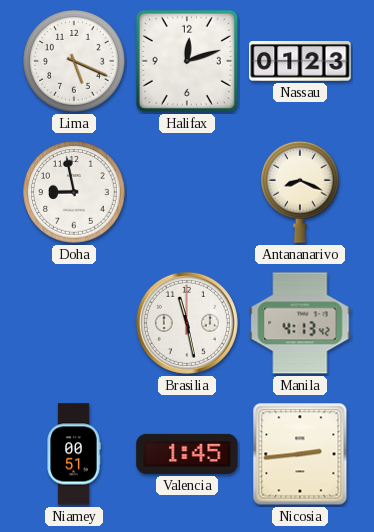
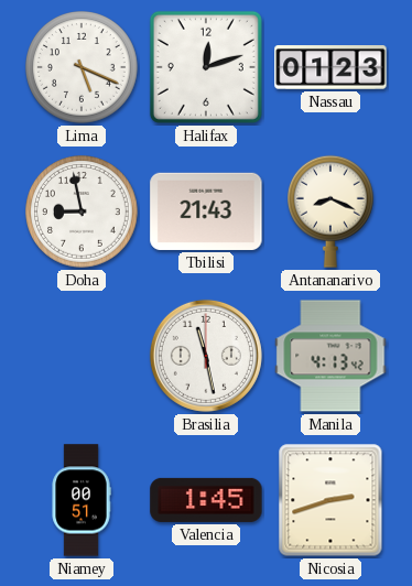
Tbilisi: none -> 21:43 (206, 211)
Nicosia: 2:44 -> 2:42 (330, 500)
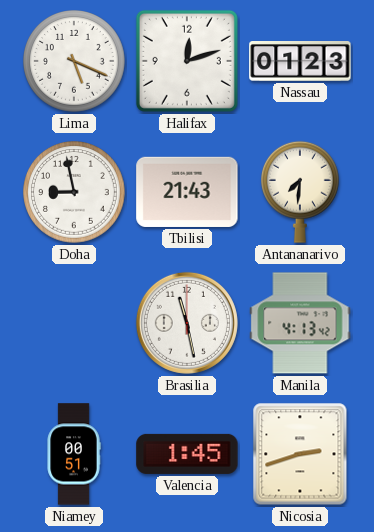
Antananarivo: 8:19 -> 7:31 (301, 192)
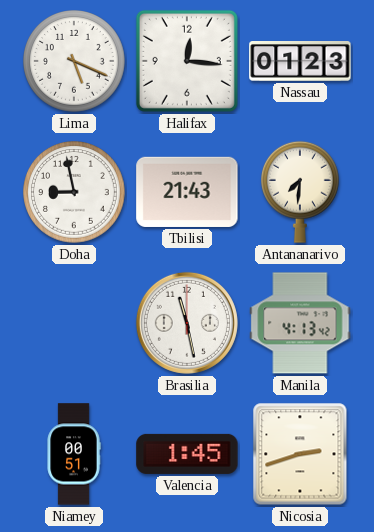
Halifax: 12:12 -> 12:16 (187, 61)
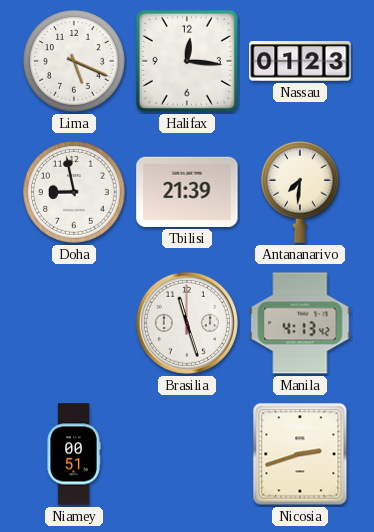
Tbilisi: 21:43 -> 21:39 (187, 192)
Brasilia: 11:28 -> 11:27 (187, 323)
Valencia: 1:45 -> none (187, 454)
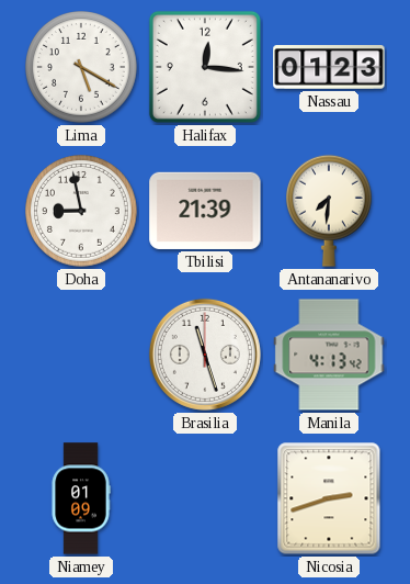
Lima: 5:19 -> 5:20 (82, 68)
Niamey: 00:51 -> 01:09 (81, 498)
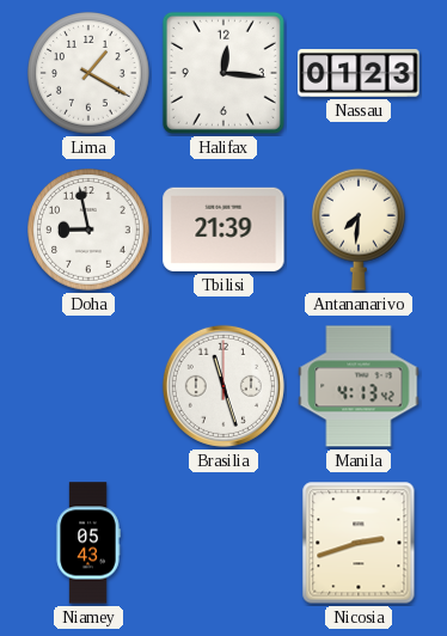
Lima: 5:20 -> 1:20 (90, 74)
Niamey: 01:09 -> 05:43 (88, 543)
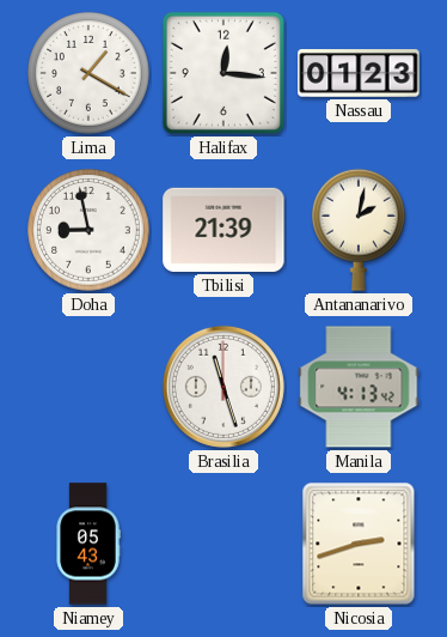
Antananarivo: 7:31 -> 2:02 (360, 230)
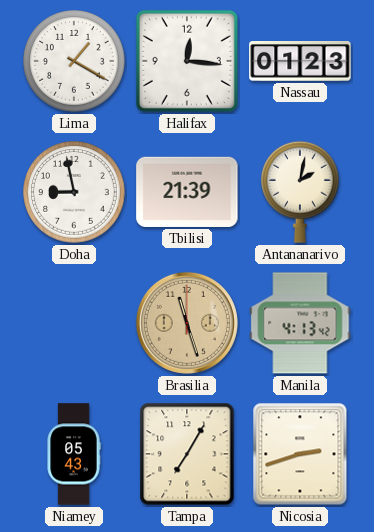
Brasilia dial: white -> champagne (187, 323)
Tampa: none -> 7:05 (187, 454)
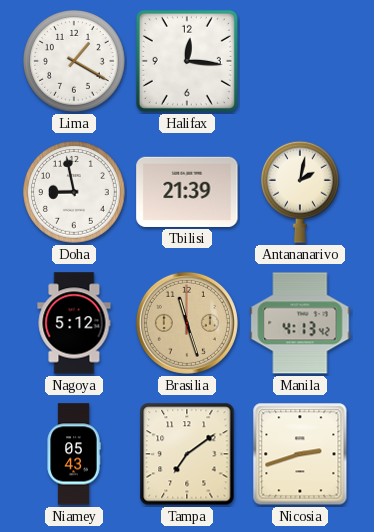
Nassau: 01:23 -> none (300, 62)
Nagoya: none -> 5:12 (74, 323)
Tampa: 7:05 -> 7:09 (187, 454)
